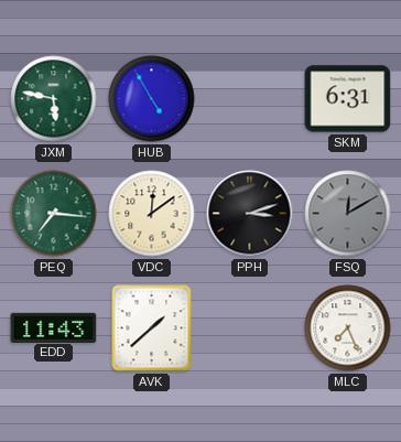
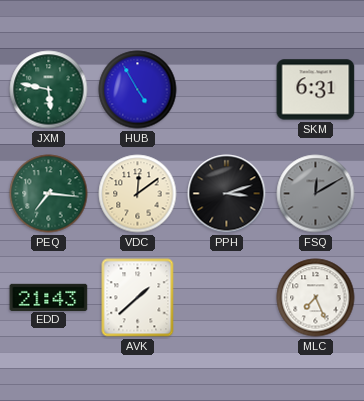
EDD: 11:43 -> 21:43 (49, 297)
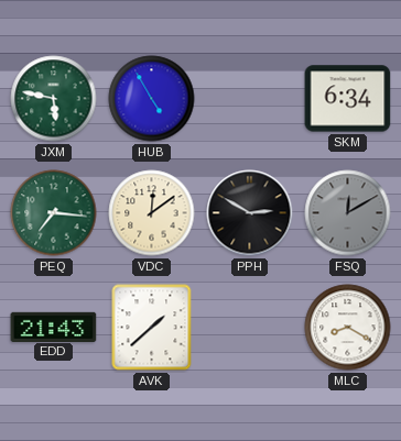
SKM: 6:31 -> 6:34 (348, 99)
PPH: 3:12 -> 2:50 (250, 213)
MLC: 7:26 -> 8:20 (348, 328)
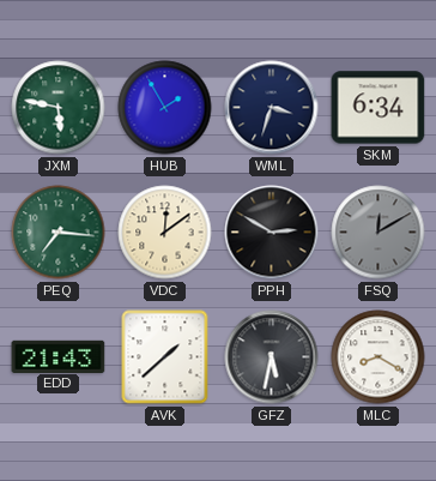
HUB: 4:55 -> 1:55 (165, 108)
WML: none -> 3:33 (272, 108)
GFZ: none -> 5:32 (272, 357)
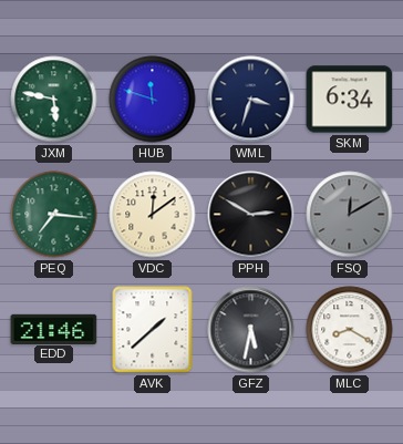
HUB: 1:55 -> 11:48 (153, 100)
EDD: 21:43 -> 21:46 (54, 329)
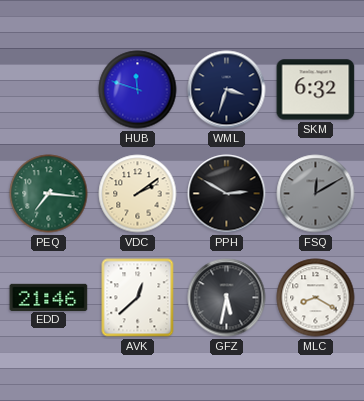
JXM: 5:47 -> none (54, 100)
SKM: 6:34 -> 6:32 (316, 90)
VDC: 12:09 -> 2:09 (138, 194)
AVK: 1:38 -> 12:38 (138, 298)
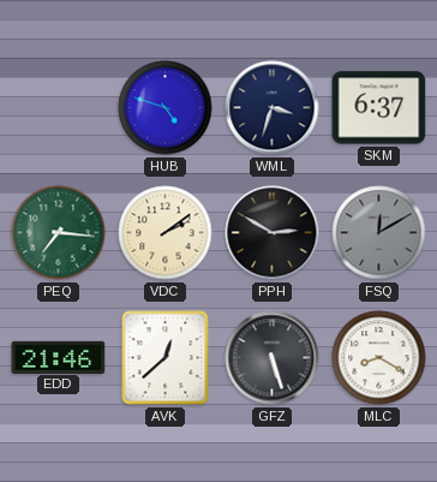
HUB: 11:48 -> 4:48 (166, 108)
SKM: 6:32 -> 6:37 (379, 108)
GFZ: 5:32 -> 5:27 (273, 358)
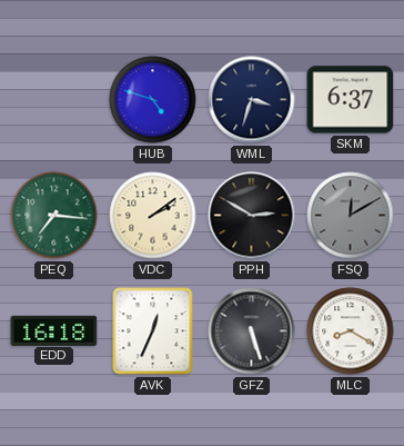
EDD: 21:46 -> 16:18 (54, 330)
AVK: 12:38 -> 12:34 (153, 331)
